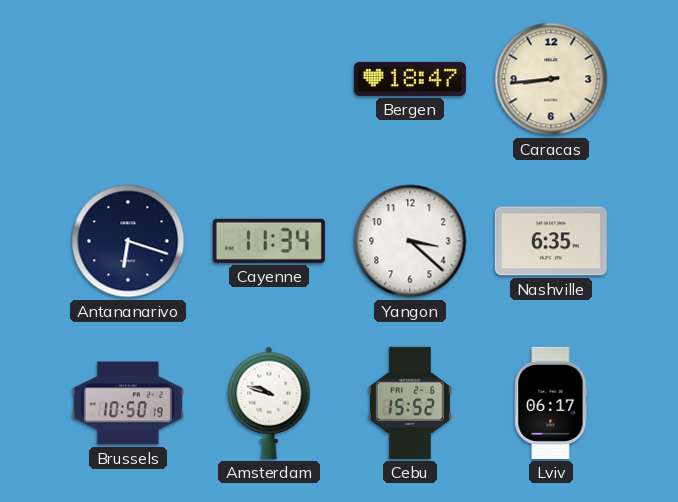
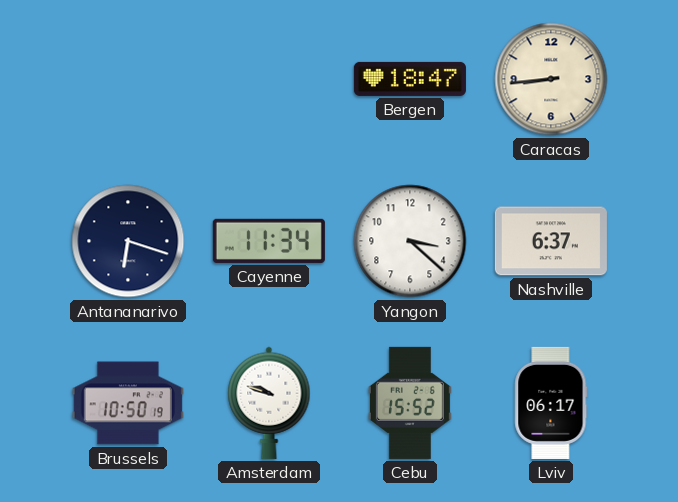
Nashville: 6:35 -> 6:37 (551, 241)
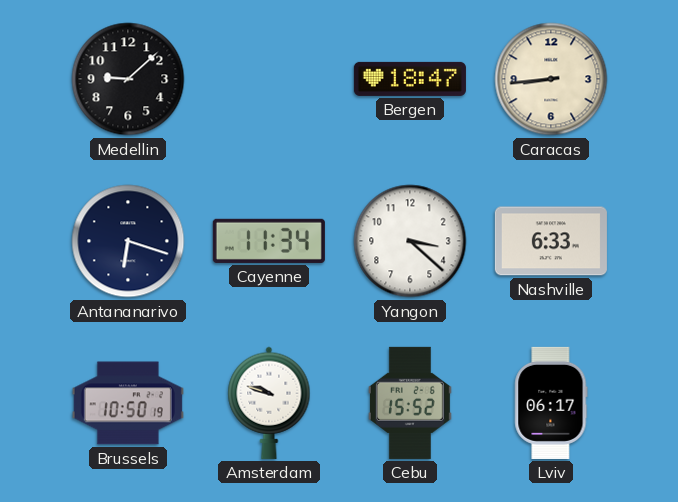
Medellin: none -> 9:08 (128, 79)
Nashville: 6:37 -> 6:33 (551, 241)
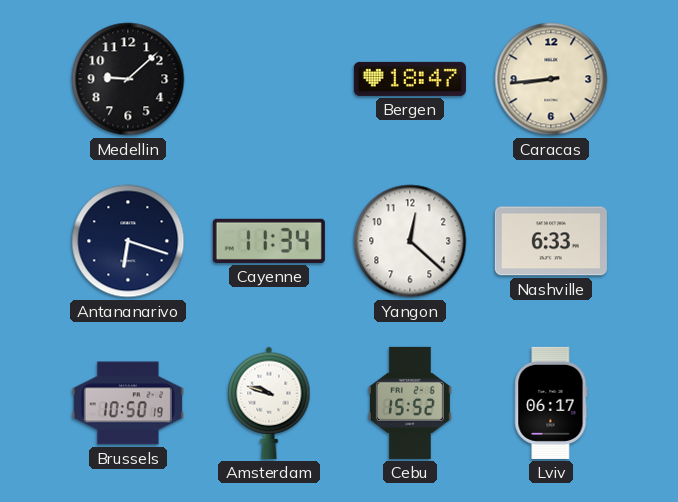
Yangon: 3:22 -> 12:22 (410, 241)
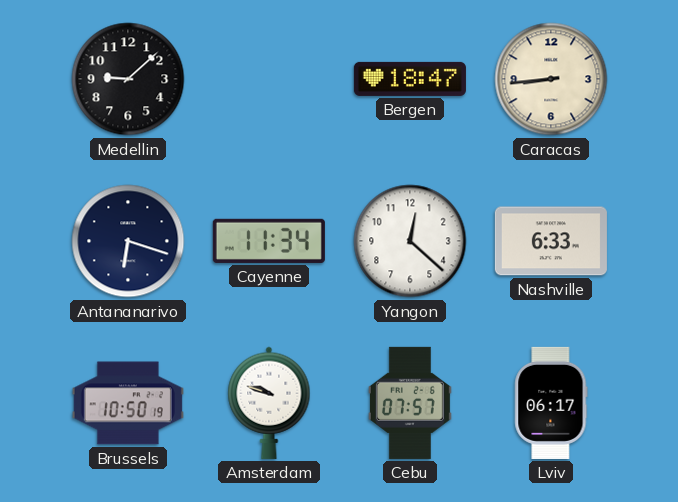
Cebu: 15:52 -> 07:57 (410, 403)
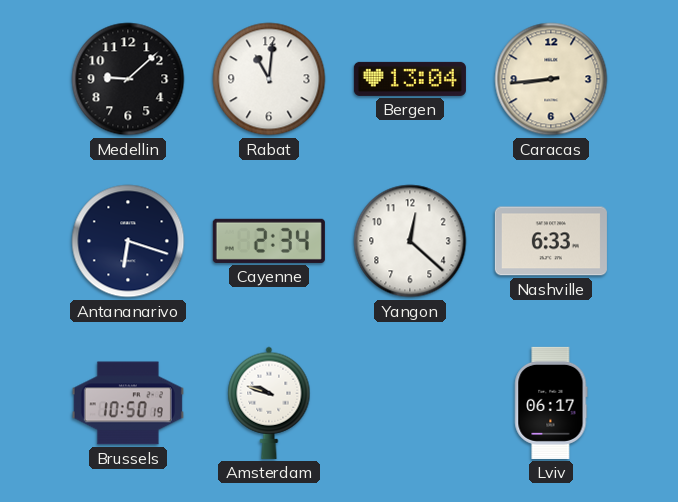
Rabat: none -> 11:01 (269, 79)
Bergen: 18:47 -> 13:04 (410, 79)
Cayenne: 11:34 -> 2:34 (269, 241)
Cebu: 07:57 -> none (410, 403)
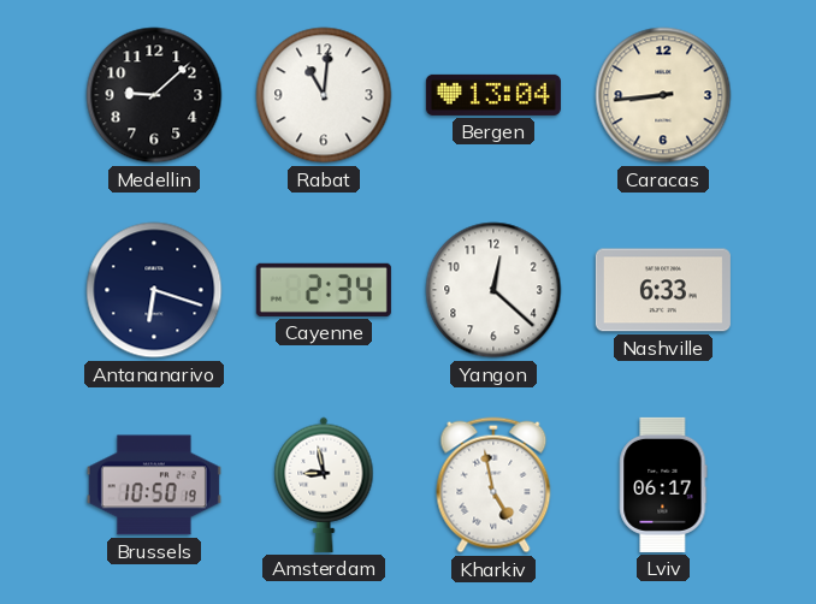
Amsterdam: 9:48 -> 8:58 (324, 485)
Kharkiv: none -> 4:58 (493, 485)
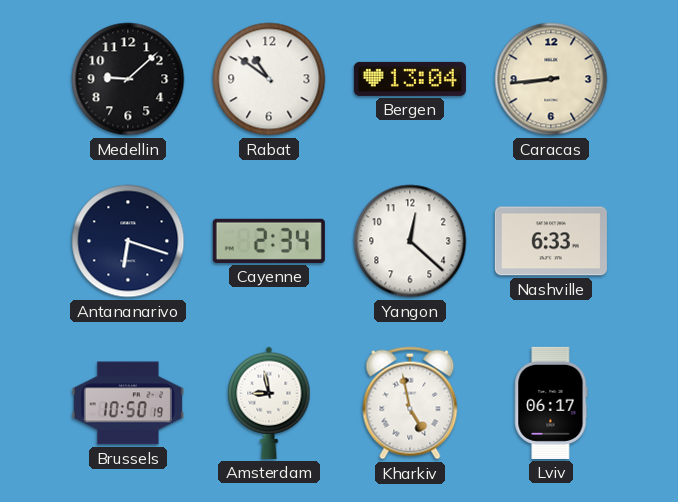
Rabat: 11:01 -> 10:51 (269, 79)
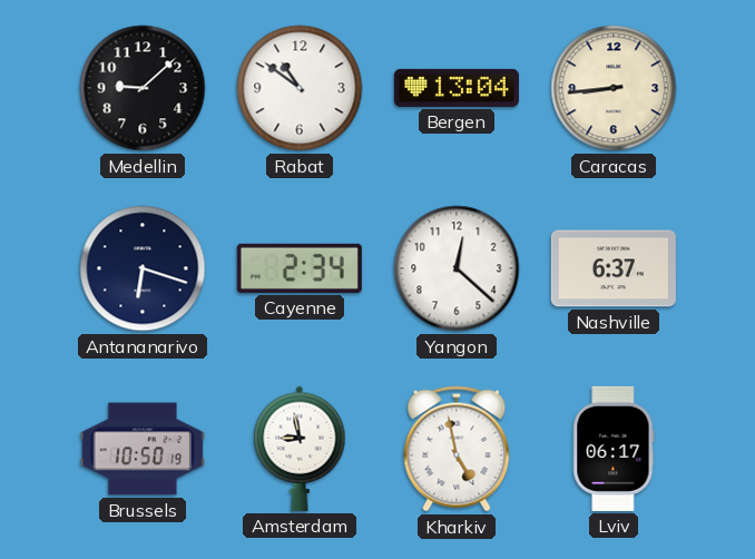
Nashville: 6:33 -> 6:37 (614, 268)
